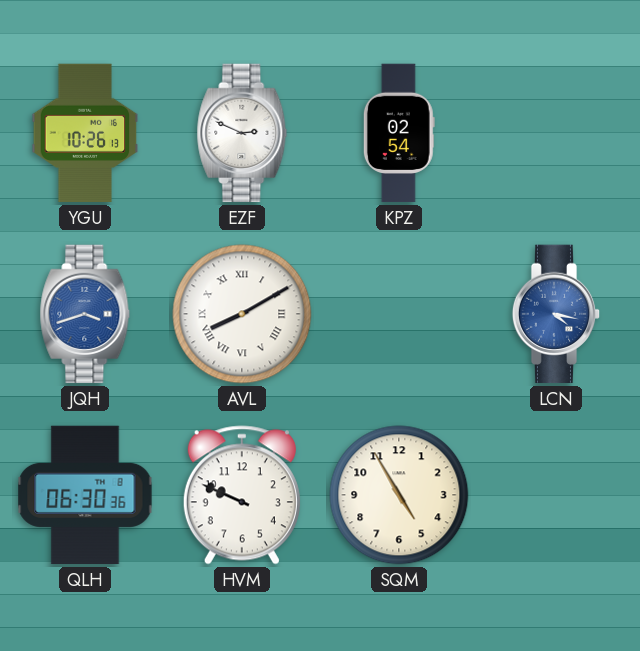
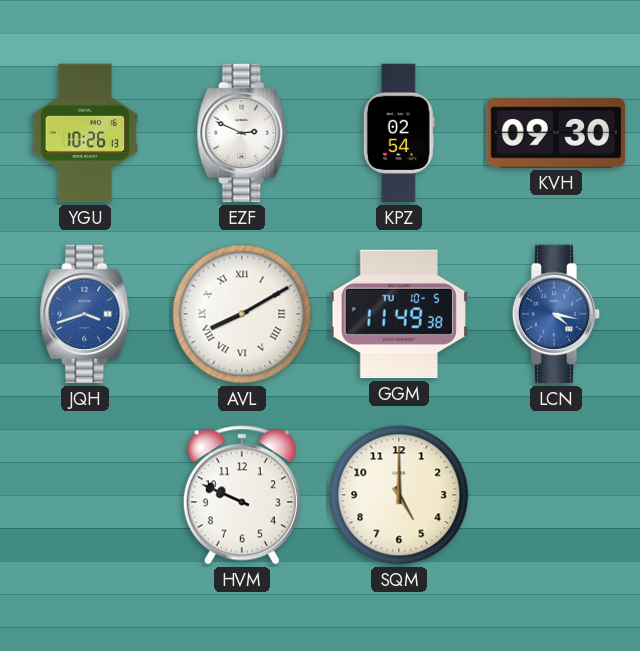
KVH: none -> 09:30 (556, 133)
GGM: none -> 11:49 (398, 314)
QLH: 06:30 -> none (85, 495)
SQM: 4:55 -> 5:00 (399, 495)
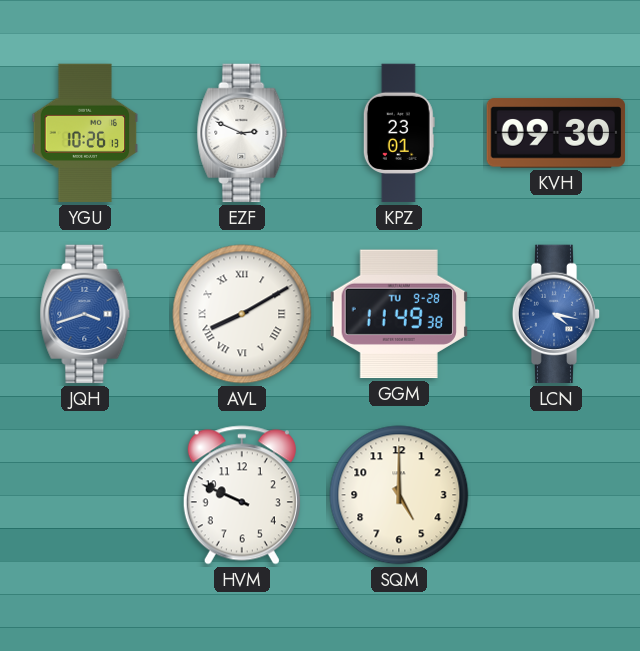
KPZ: 02:54 -> 23:01 (399, 133)
GGM date: TU 10-5 -> TU 9-28 (398, 314)
